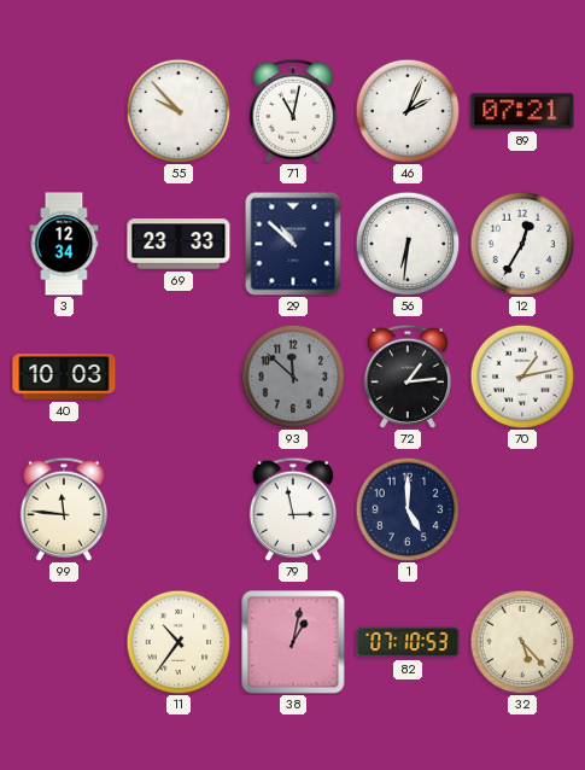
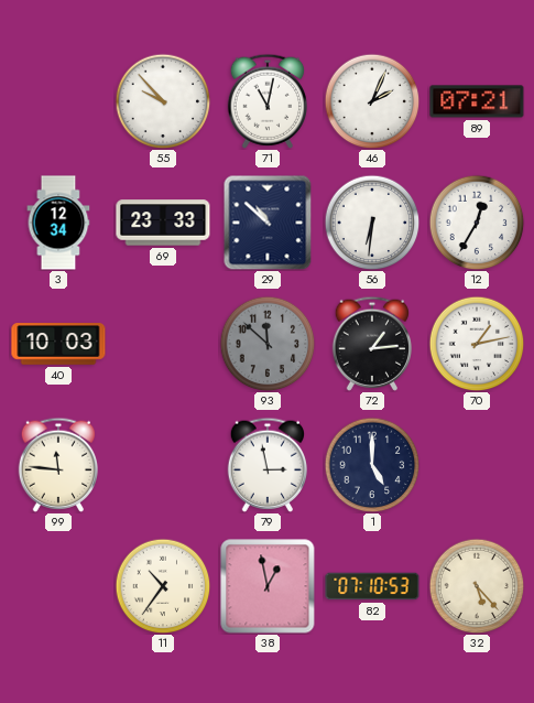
38: 1:02 -> 12:58 (268, 586)
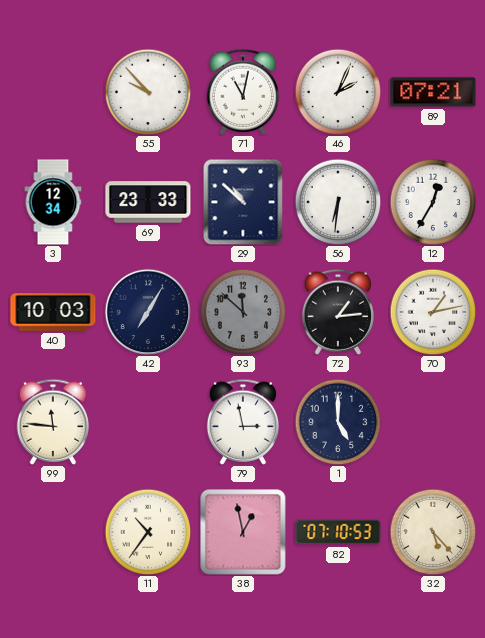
42: none -> 7:05 (148, 312)
